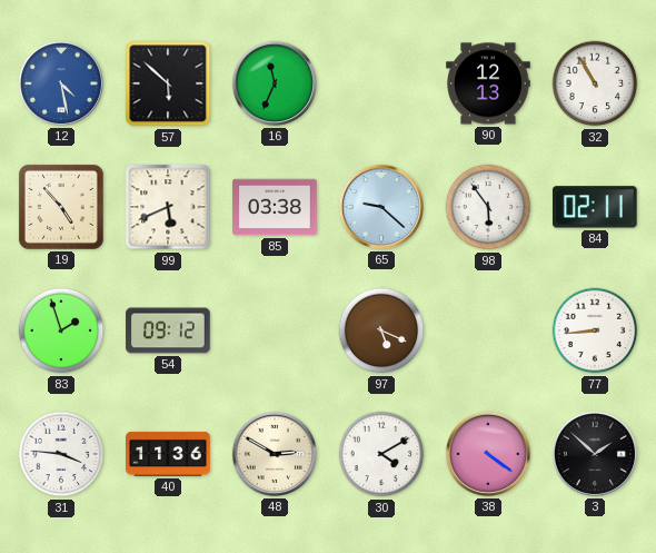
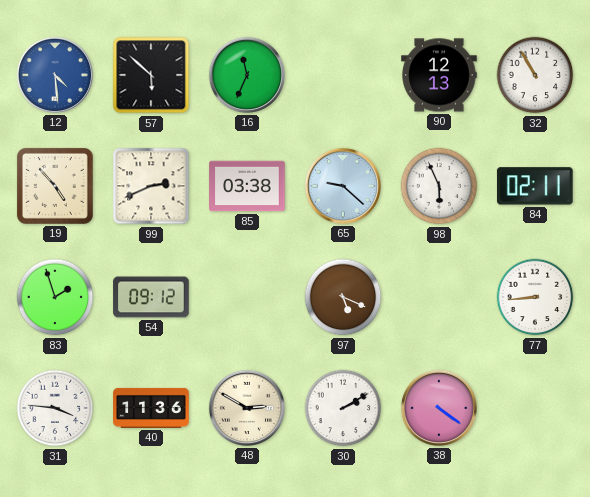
12: 4:28 -> 4:29 (55, 75)
99: 5:41 -> 2:41 (151, 186)
98: 5:54 -> 5:56 (439, 186)
30: 4:10 -> 2:10 (343, 408)
3: 1:52 -> none (595, 454)
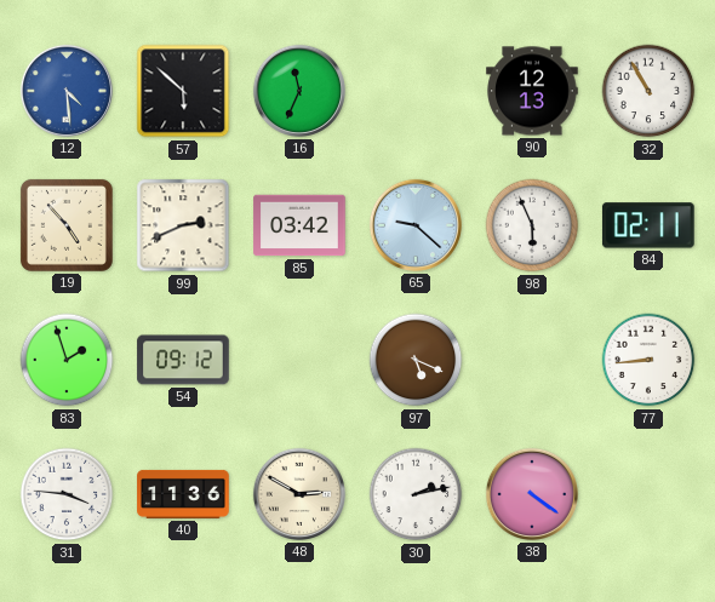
85: 03:38 -> 03:42 (299, 225)
30: 2:10 -> 2:13 (416, 494)
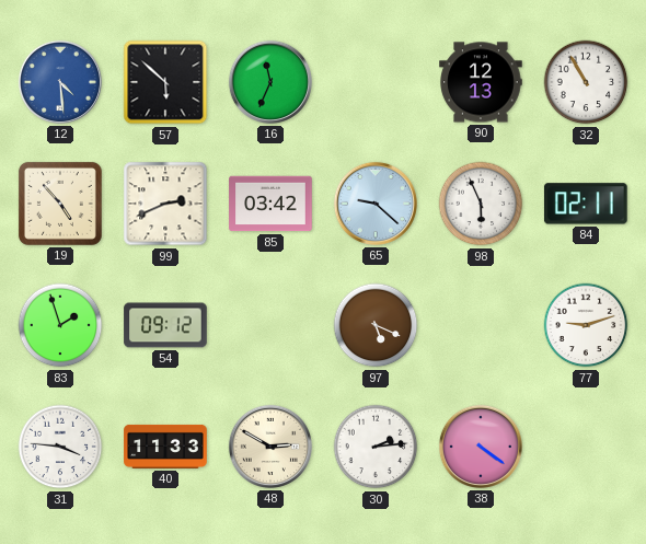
77: 8:44 -> 9:12 (586, 325)
40: 11:36 -> 11:33 (165, 447)
30: 2:13 -> 2:14 (376, 447)
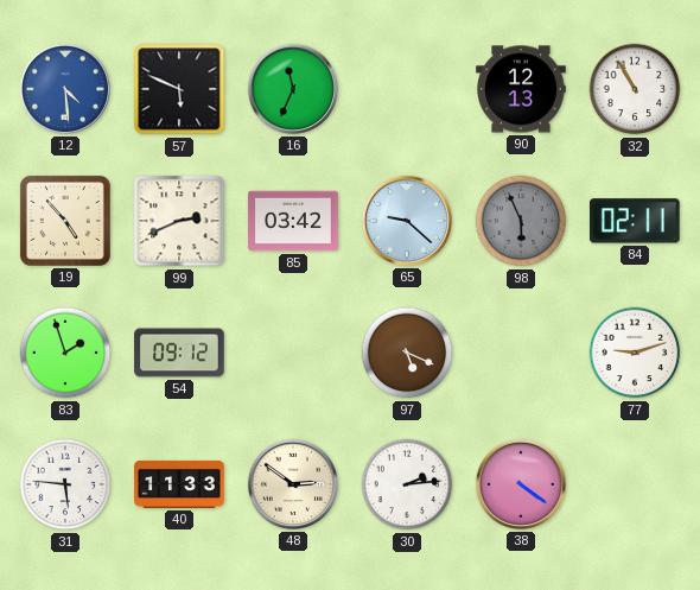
57: 5:52 -> 5:49 (179, 89)
98 dial: white -> grey (521, 221)
31: 3:46 -> 5:46 (65, 484)
48: 2:50 -> 2:51 (293, 484)
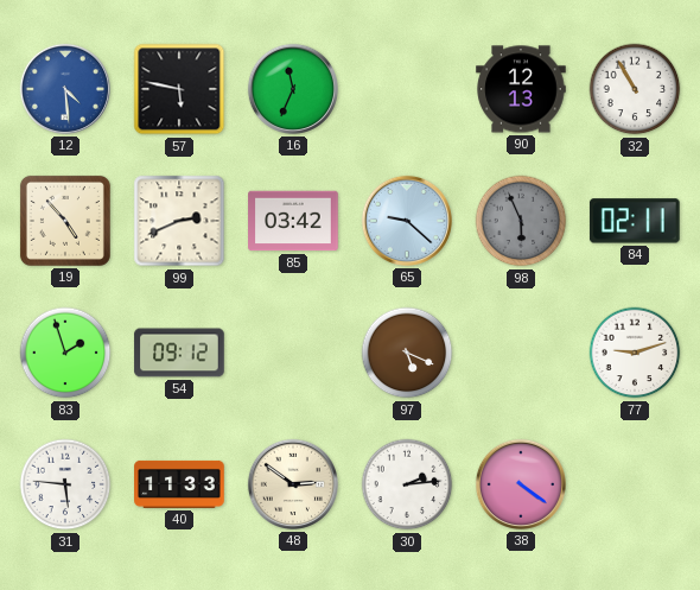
57: 5:49 -> 5:47 (179, 89)
